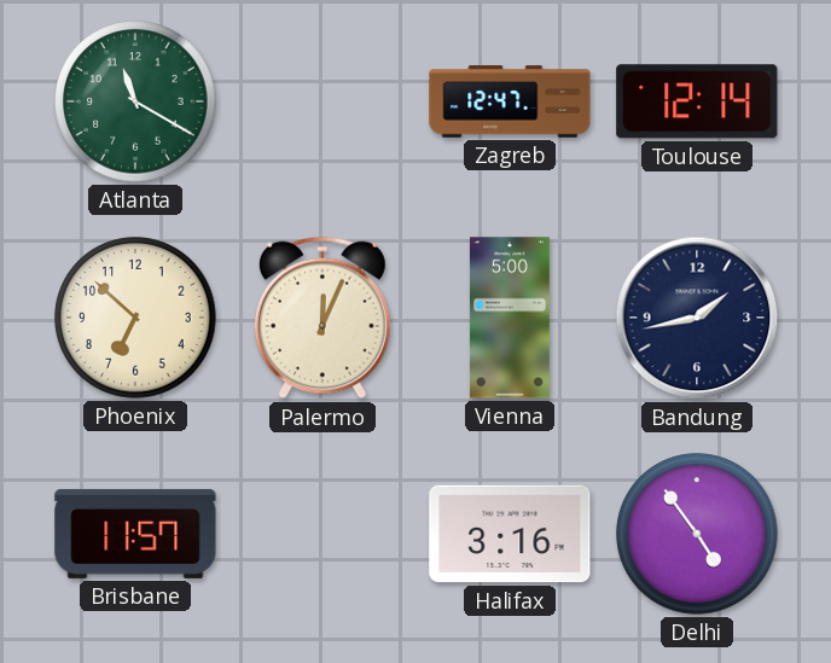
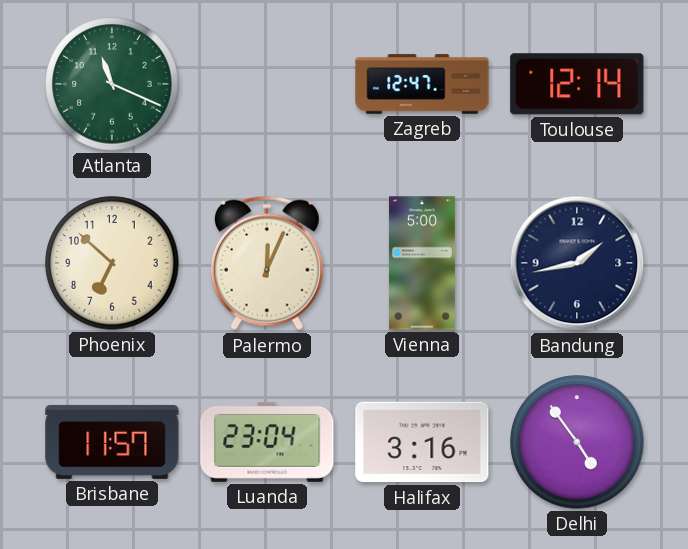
Atlanta: 11:20 -> 11:19 (112, 84)
Luanda: none -> 23:04 (267, 442)
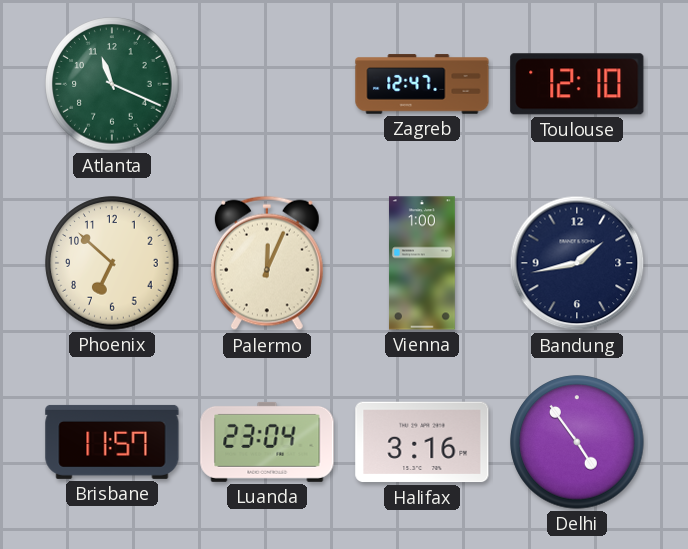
Toulouse: 12:14 -> 12:10 (577, 84)
Vienna: 5:00 -> 1:00 (422, 263)
